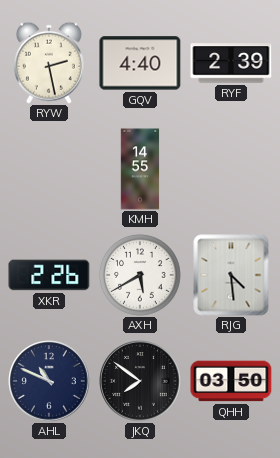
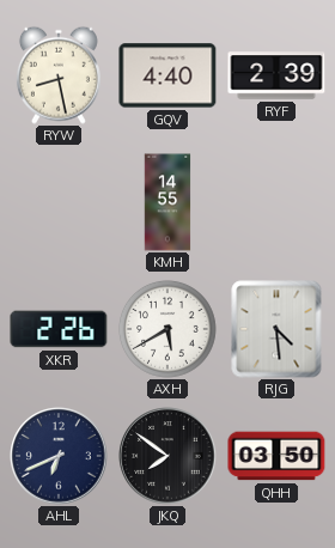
RYW: 2:28 -> 8:28 (59, 75)
AHL: 10:49 -> 6:41 (59, 456)
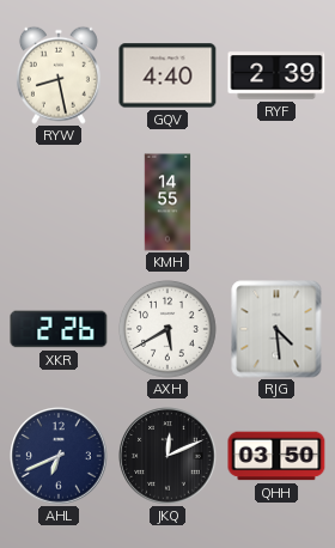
JKQ: 7:51 -> 12:11 (167, 456)
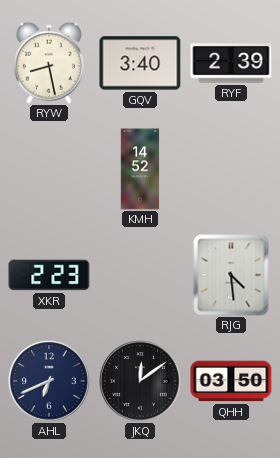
GQV: 4:40 -> 3:40 (140, 63)
KMH: 14:55 -> 14:52 (140, 169)
XKR: 2:26 -> 2:23 (49, 275)
AXH: 5:40 -> none (169, 330)
JKQ: 12:11 -> 12:09 (140, 381)
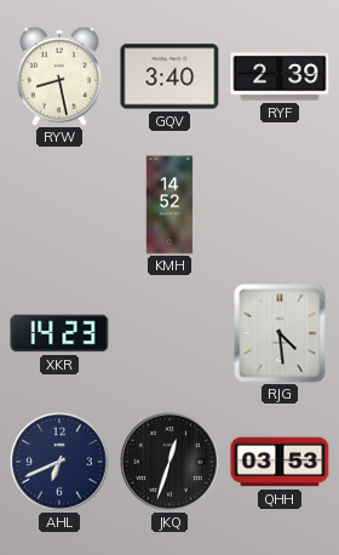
XKR: 2:23 -> 14:23 (59, 333)
JKQ: 12:09 -> 12:33 (169, 462)
QHH: 03:50 -> 03:53 (280, 462)
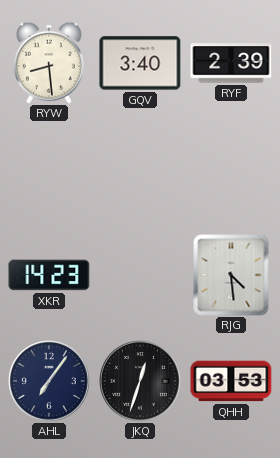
RYW: 8:28 -> 8:29 (49, 63)
KMH: 14:52 -> none (169, 205)
AHL: 6:41 -> 7:06 (49, 381)
